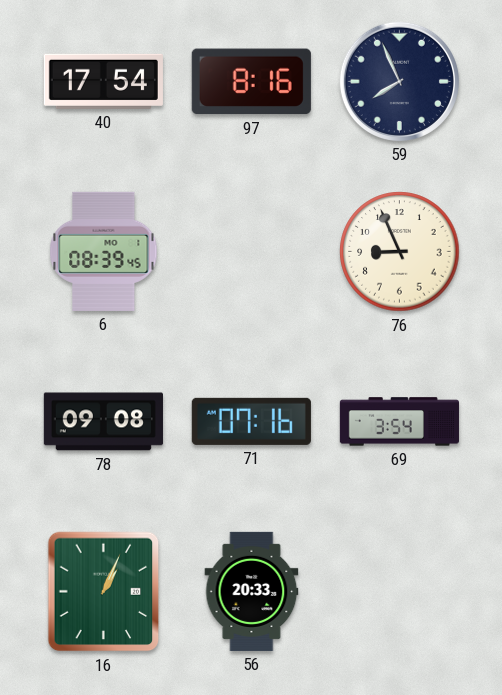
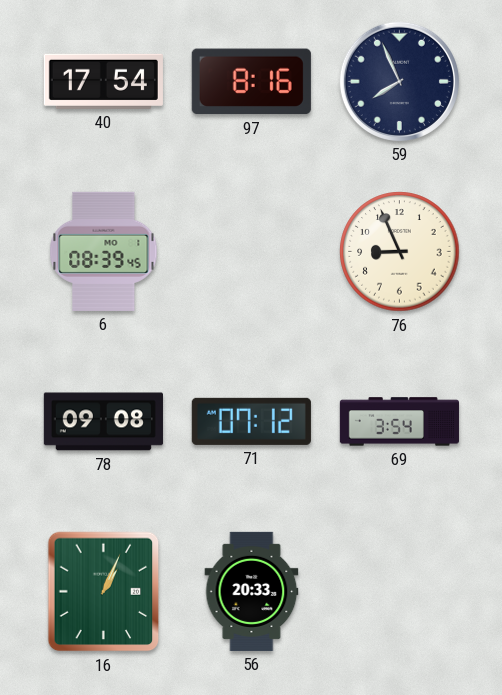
71: 07:16 -> 07:12 (251, 421)
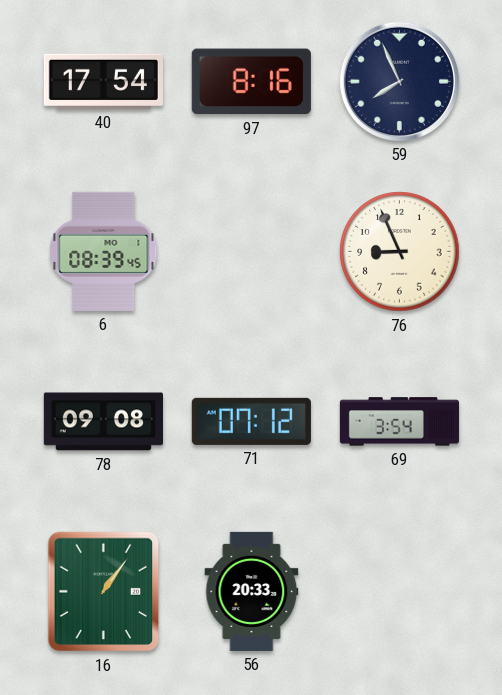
16: 1:04 -> 1:06 (104, 592)
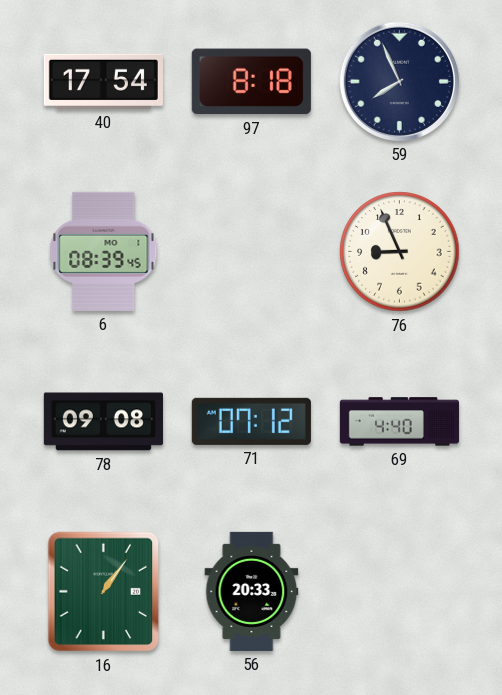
97: 8:16 -> 8:18 (251, 82)
69: 3:54 -> 4:40 (399, 422)
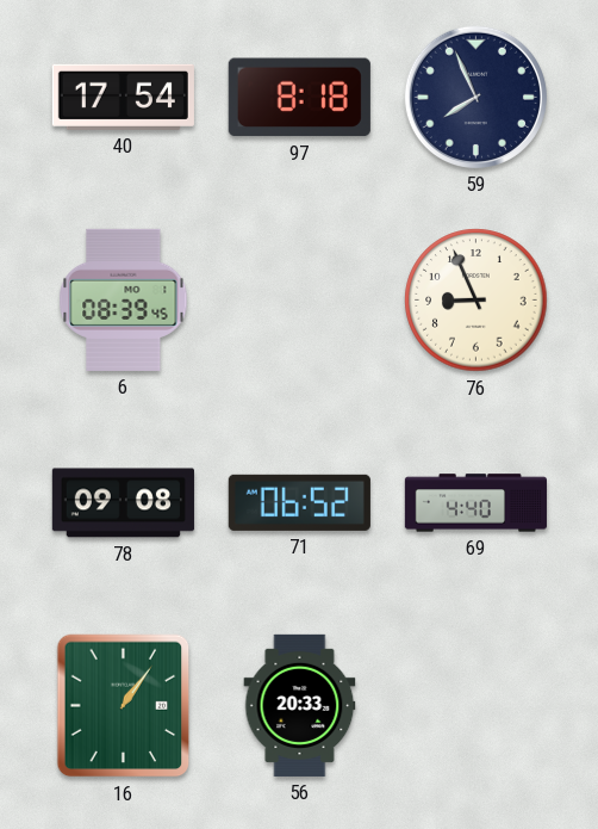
71: 07:12 -> 06:52 (299, 502)
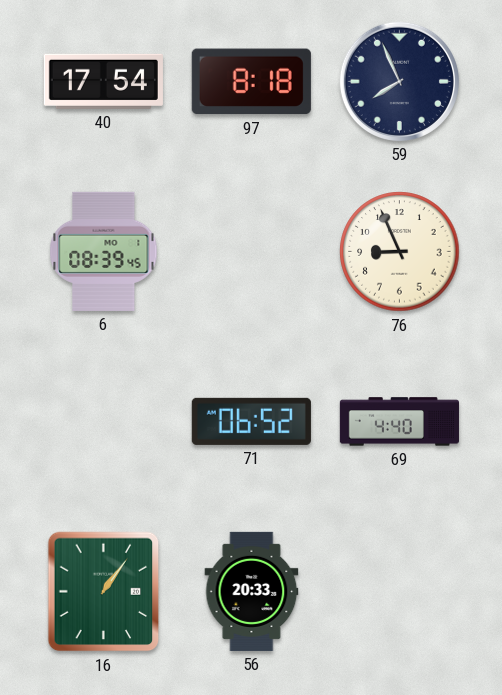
78: 09:08 -> none (123, 503)
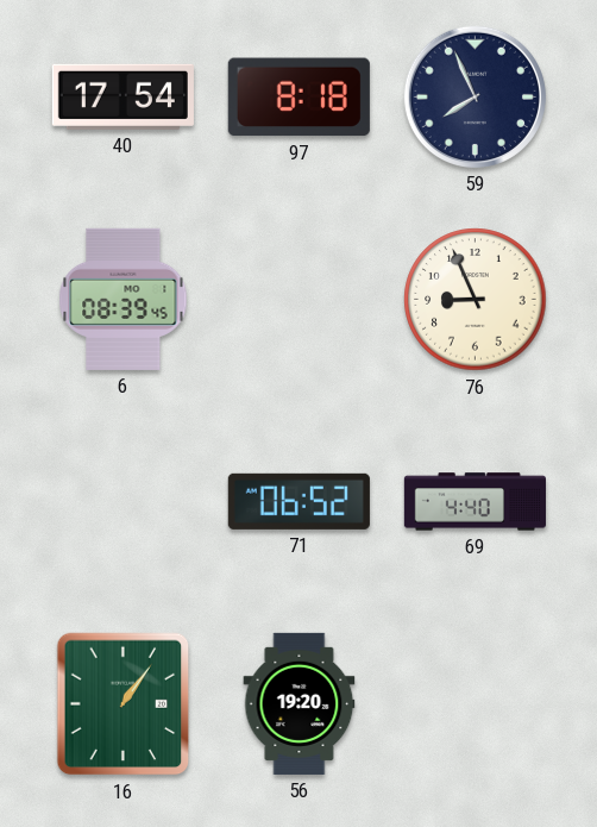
56: 20:33 -> 19:20 (300, 703)
